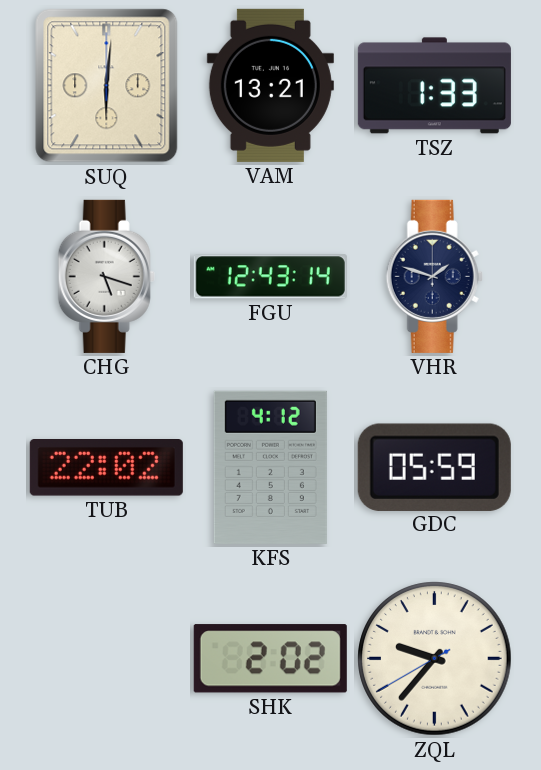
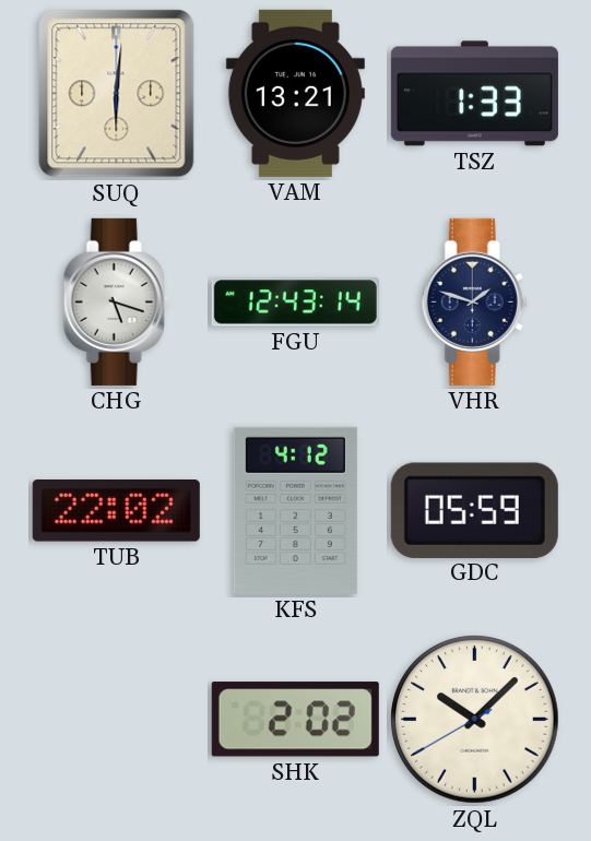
ZQL: 9:36 -> 10:07 (475, 720)
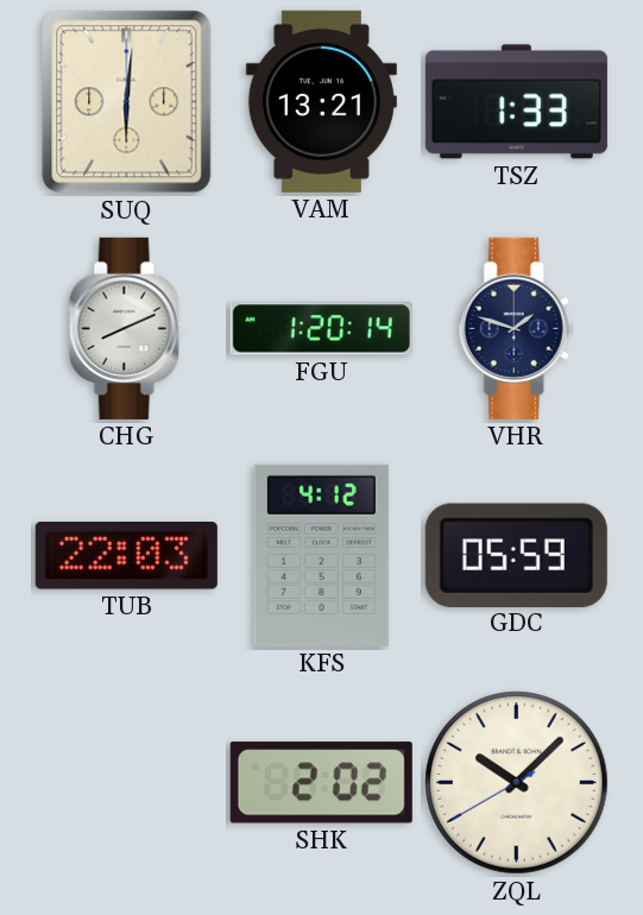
CHG: 5:18 -> 8:11 (126, 328)
FGU: 12:43 -> 1:20 (321, 329)
TUB: 22:02 -> 22:03 (126, 556)
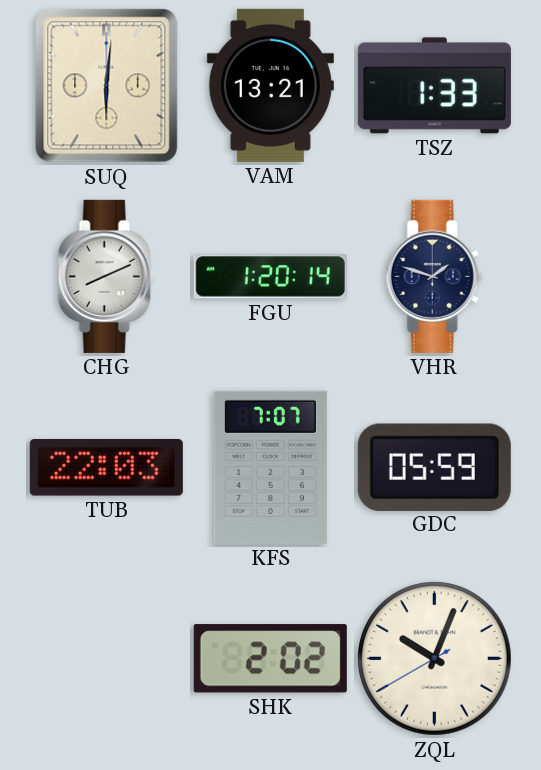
KFS: 4:12 -> 7:07 (270, 467)
ZQL: 10:07 -> 10:03 (435, 659)
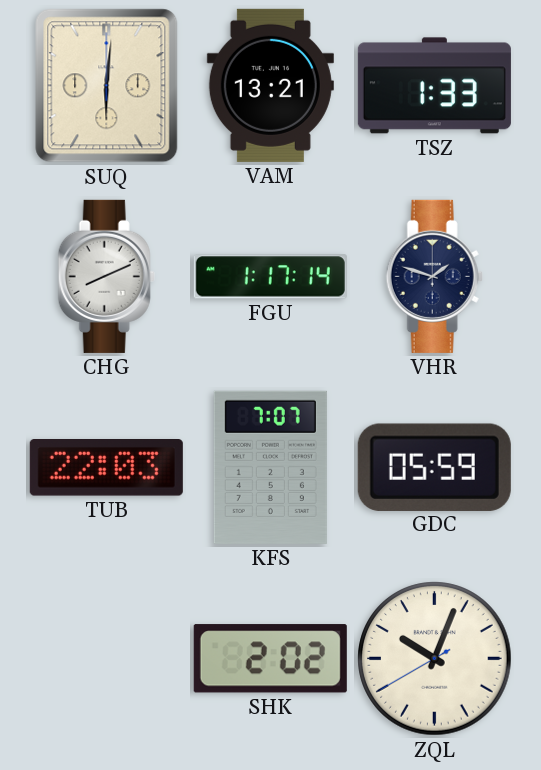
FGU: 1:20 -> 1:17 (270, 277)
